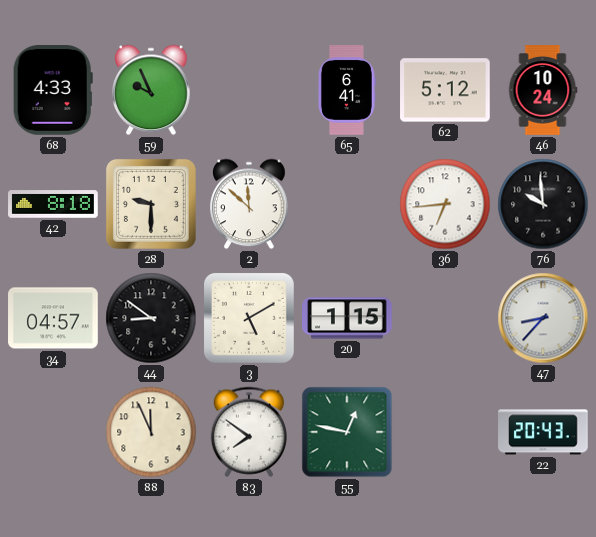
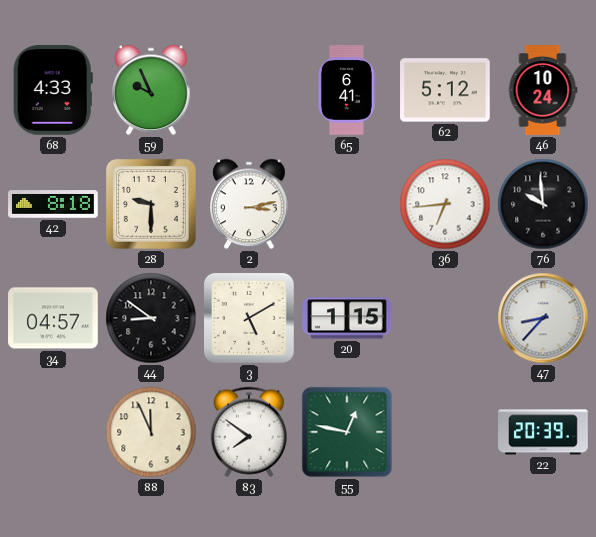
2: 11:52 -> 3:13 (249, 204)
22: 20:43 -> 20:39 (543, 432)
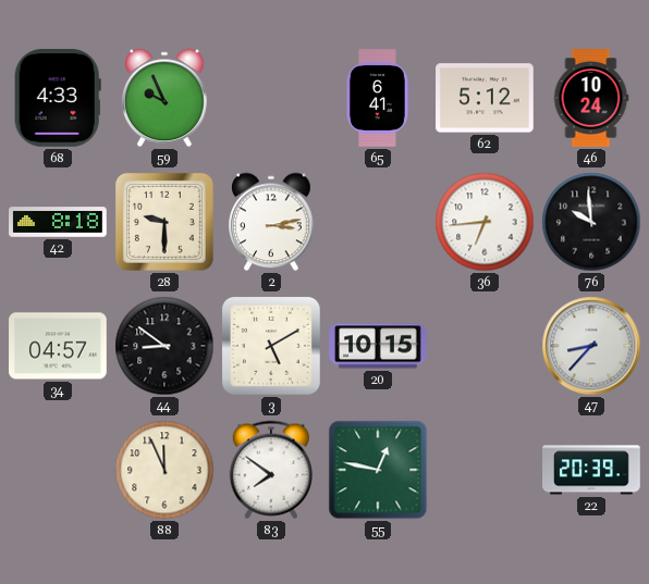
20: 1:15 -> 10:15 (378, 346)
